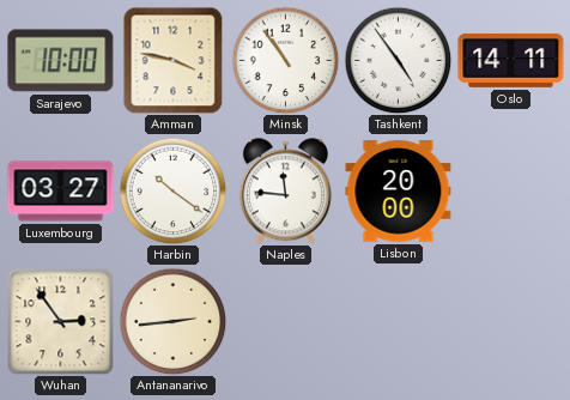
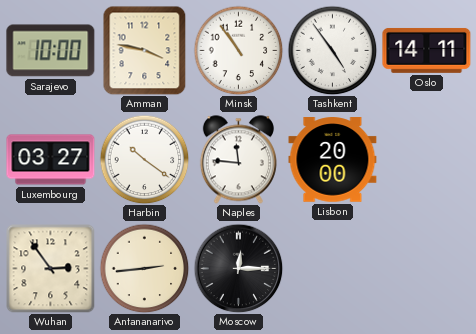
Moscow: none -> 12:15 (238, 268)
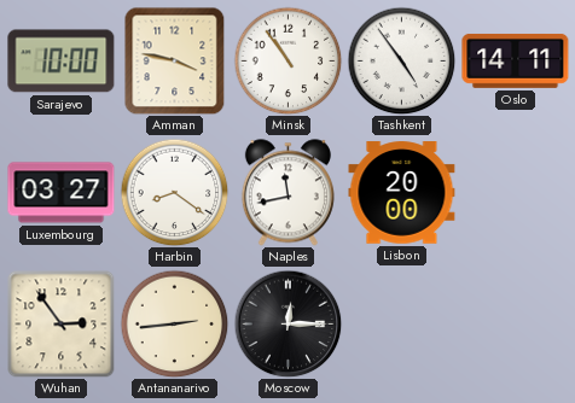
Harbin: 10:21 -> 8:21 (174, 192)
Naples: 11:46 -> 11:43 (287, 193)
